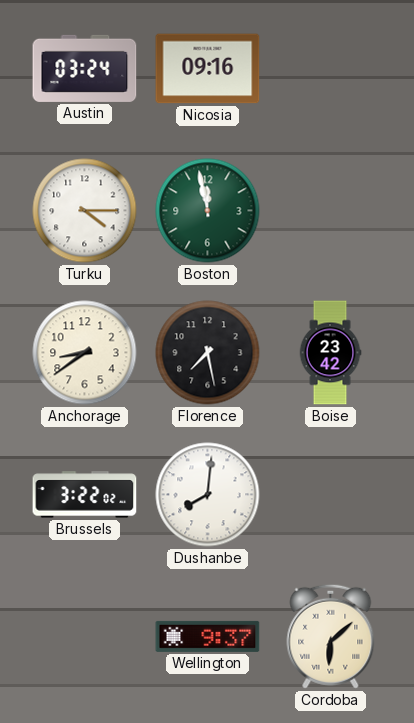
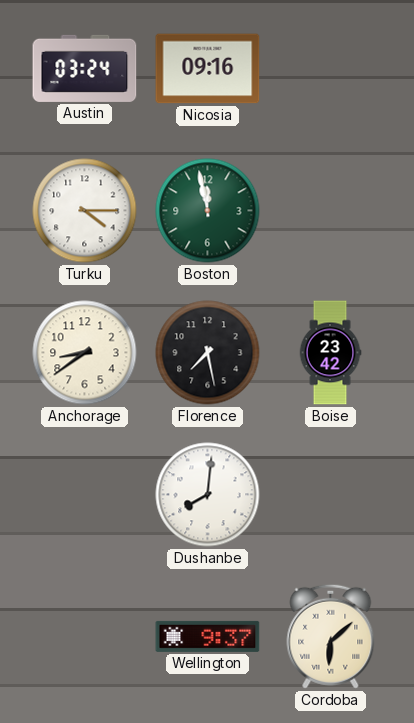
Brussels: 3:22 -> none (85, 495)
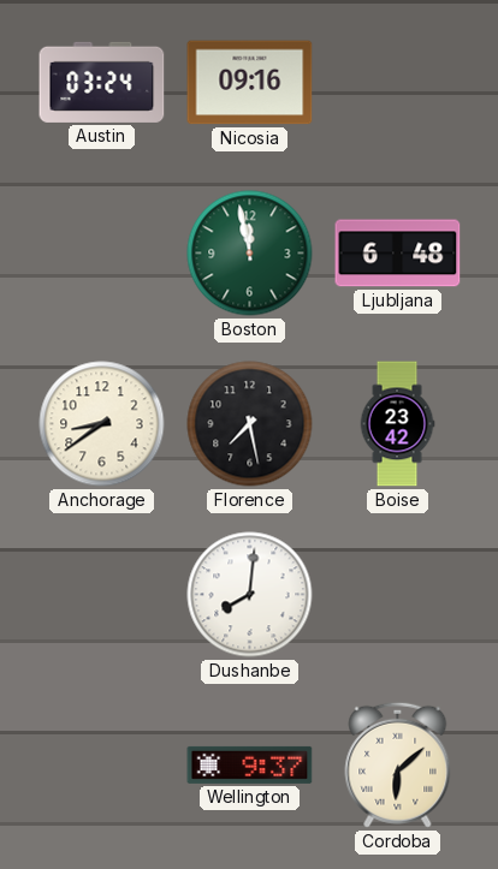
Turku: 4:15 -> none (85, 211)
Ljubljana: none -> 6:48 (398, 254)
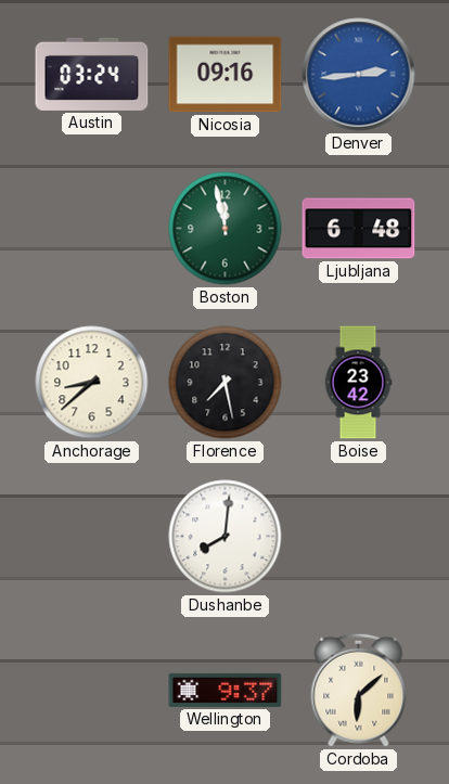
Denver: none -> 2:44 (359, 75)
Anchorage: 8:39 -> 8:38 (92, 383)
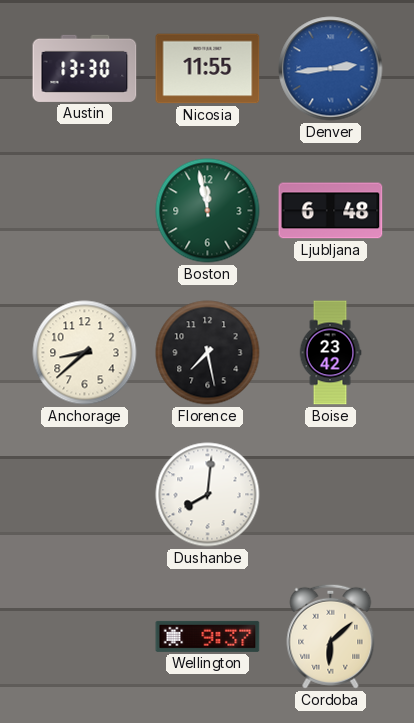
Austin: 03:24 -> 13:30 (85, 68)
Nicosia: 09:16 -> 11:55 (208, 69)
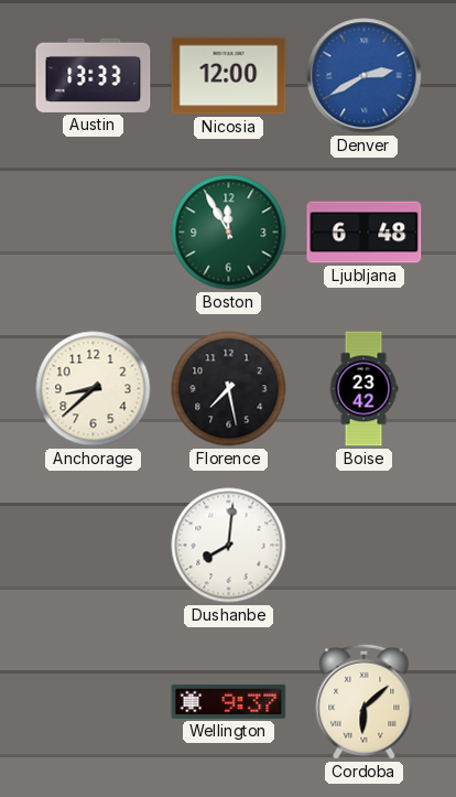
Austin: 13:30 -> 13:33 (94, 75)
Nicosia: 11:55 -> 12:00 (229, 76)
Denver: 2:44 -> 2:40 (365, 76)
Boston: 11:58 -> 11:55 (229, 233)
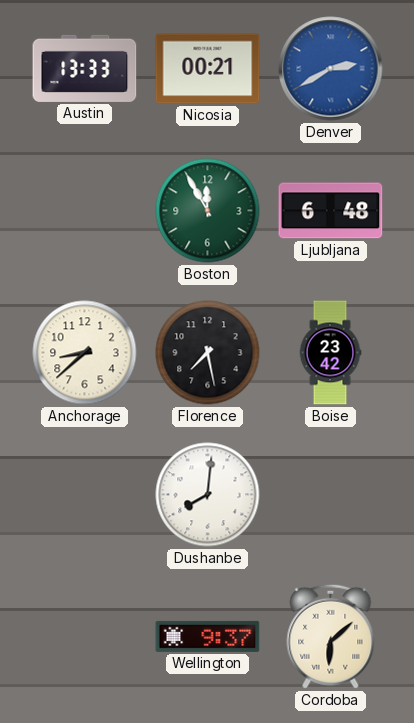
Nicosia: 12:00 -> 00:21 (208, 69)
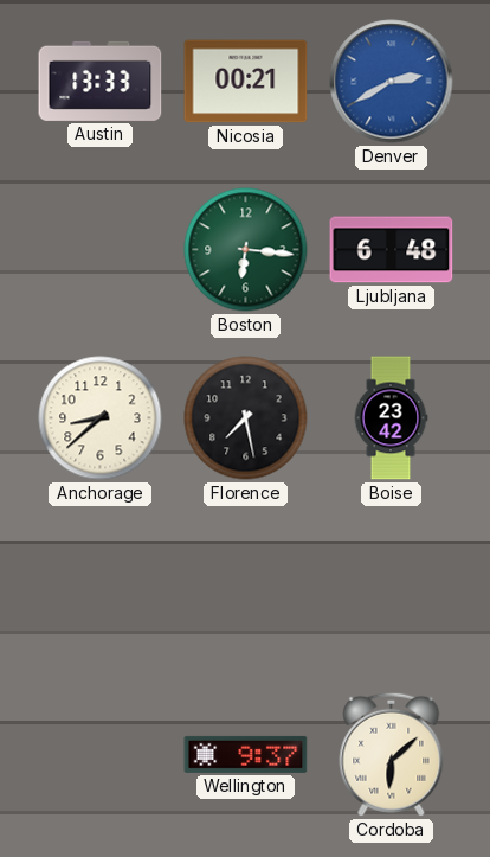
Boston: 11:55 -> 6:16 (246, 250)
Dushanbe: 8:01 -> none (208, 495)
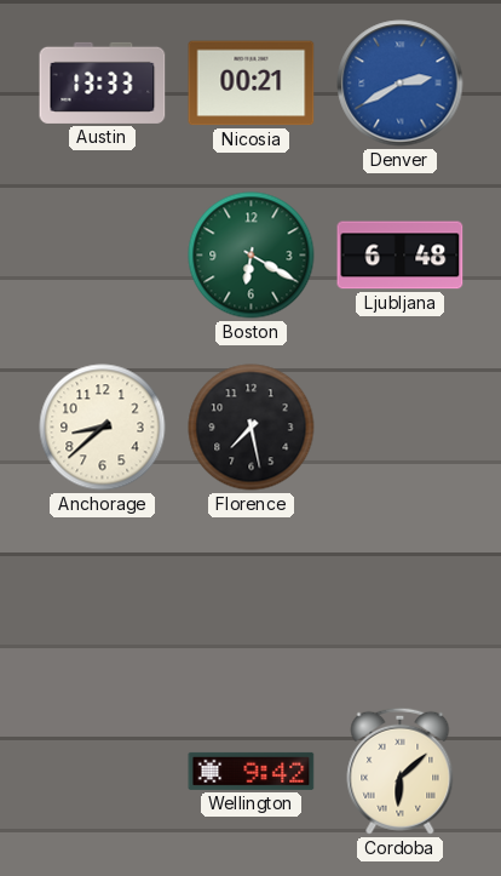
Boston: 6:16 -> 6:20 (252, 256)
Boise: 23:42 -> none (391, 418)
Wellington: 9:37 -> 9:42 (252, 771)
